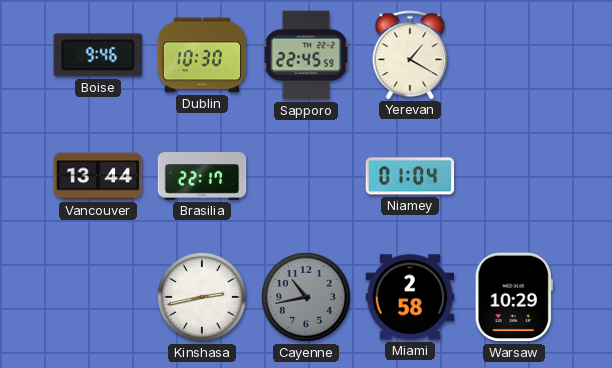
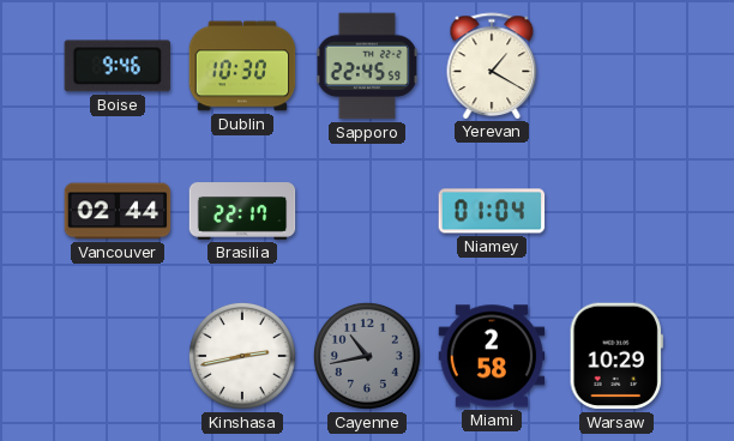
Vancouver: 13:44 -> 02:44 (118, 211)
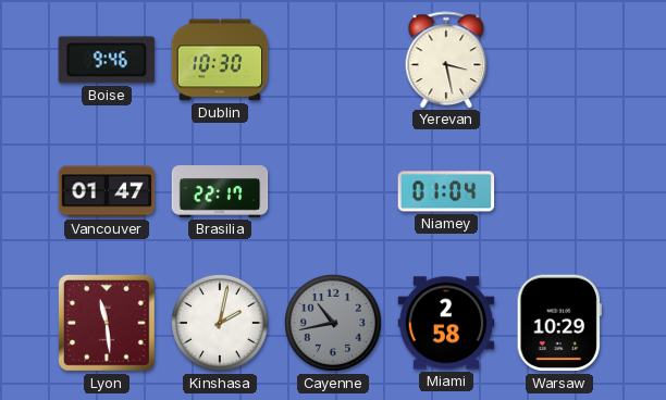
Sapporo: 22:45 -> none (367, 66)
Yerevan: 1:20 -> 3:28 (446, 60)
Vancouver: 02:44 -> 01:47 (107, 191)
Lyon: none -> 11:29 (108, 324)
Kinshasa: 2:43 -> 2:02 (220, 323)
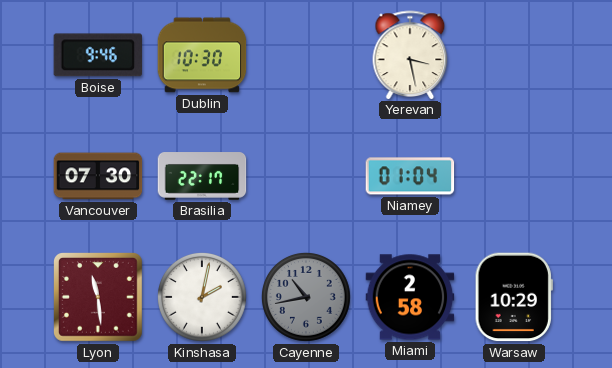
Vancouver: 01:47 -> 07:30 (98, 176)
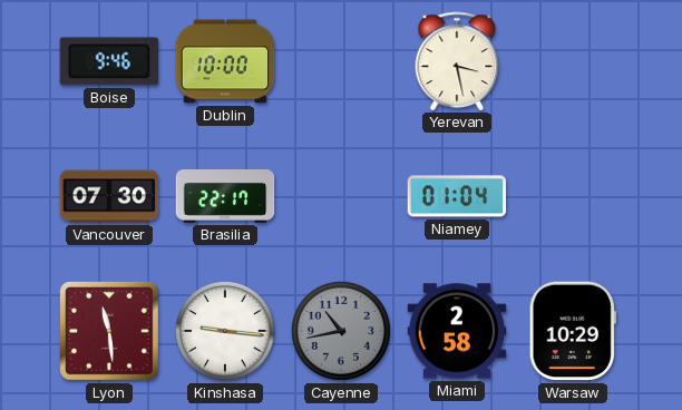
Dublin: 10:30 -> 10:00 (225, 61)
Kinshasa: 2:02 -> 9:16 (225, 331)
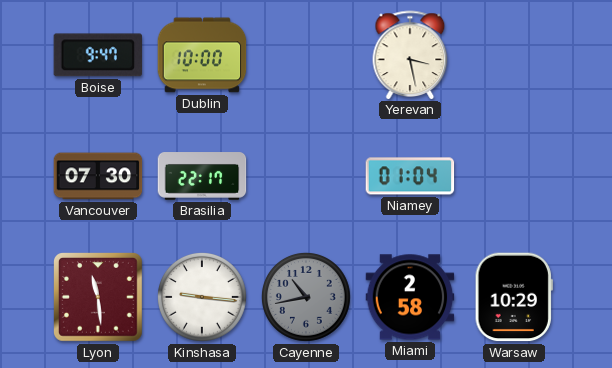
Boise: 9:46 -> 9:47 (98, 55)
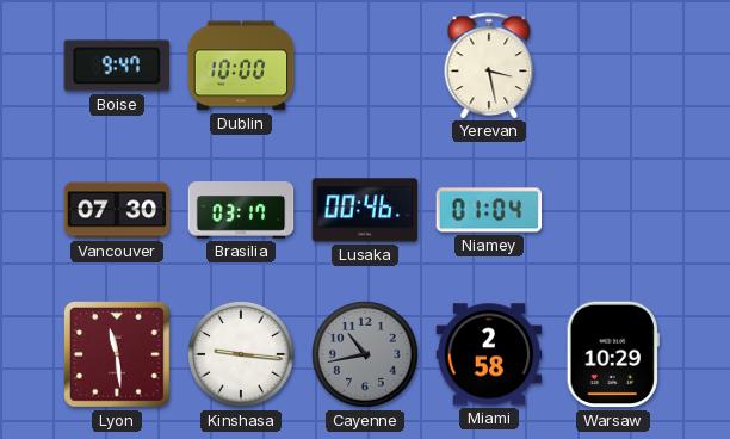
Brasilia: 22:17 -> 03:17 (241, 210)
Lusaka: none -> 00:46 (365, 210)
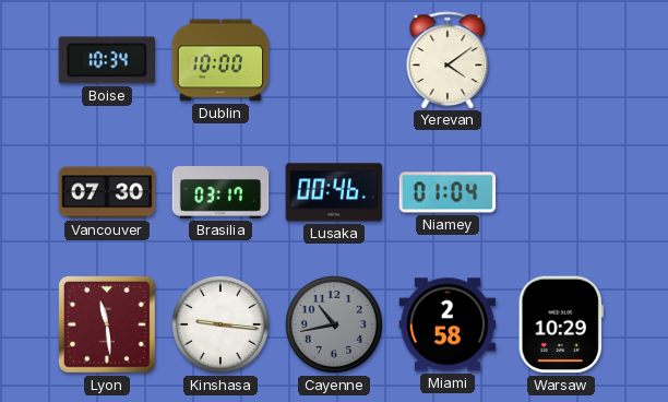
Boise: 9:47 -> 10:34 (107, 60)
Yerevan: 3:28 -> 4:09 (448, 60)
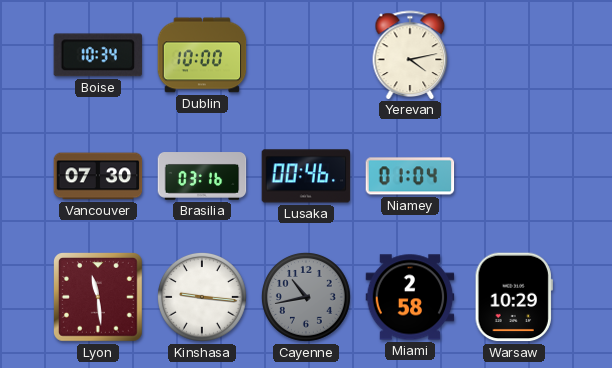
Yerevan: 4:09 -> 4:13 (410, 55)
Brasilia: 03:17 -> 03:16 (202, 176)
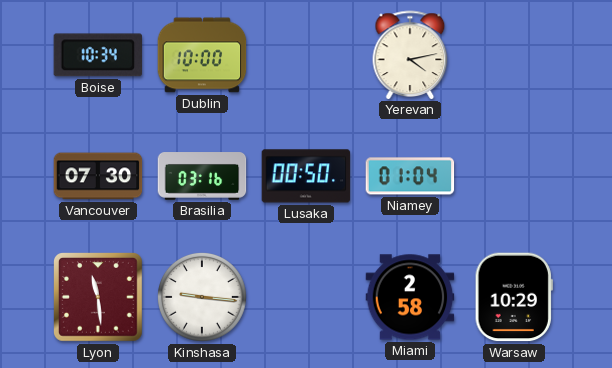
Lusaka: 00:46 -> 00:50 (306, 176)
Cayenne: 10:43 -> none (306, 297)
